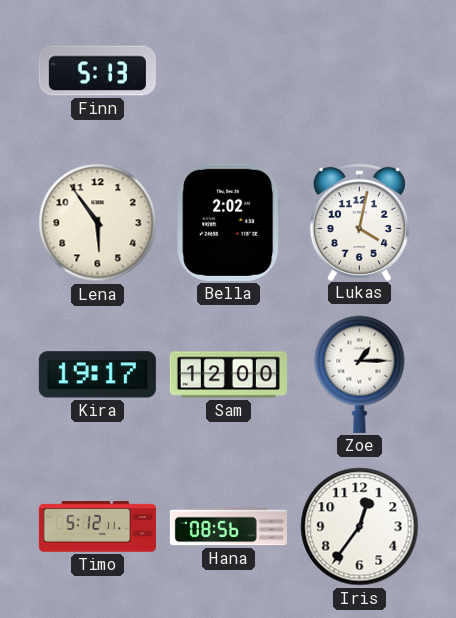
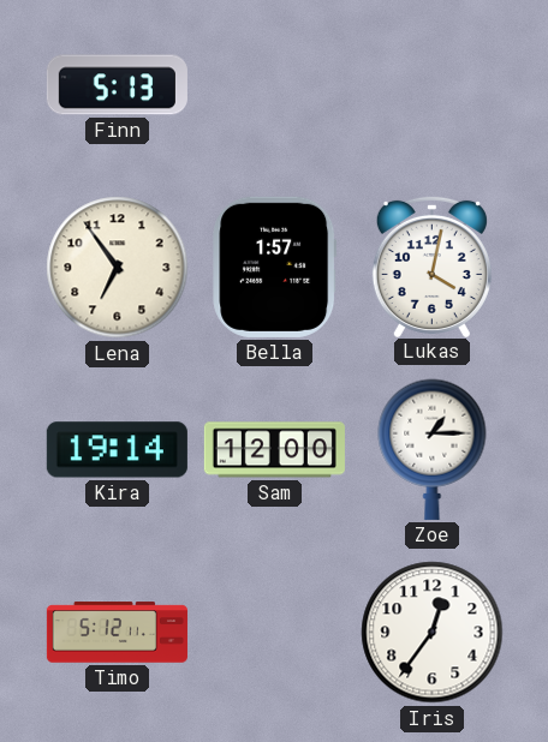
Lena: 5:54 -> 6:54 (118, 268)
Bella: 2:02 -> 1:57 (275, 267)
Kira: 19:17 -> 19:14 (117, 450)
Hana: 08:56 -> none (228, 527)
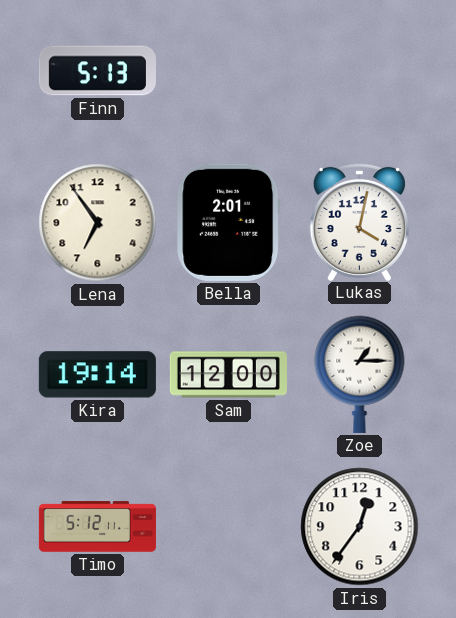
Bella: 1:57 -> 2:01 (229, 222)
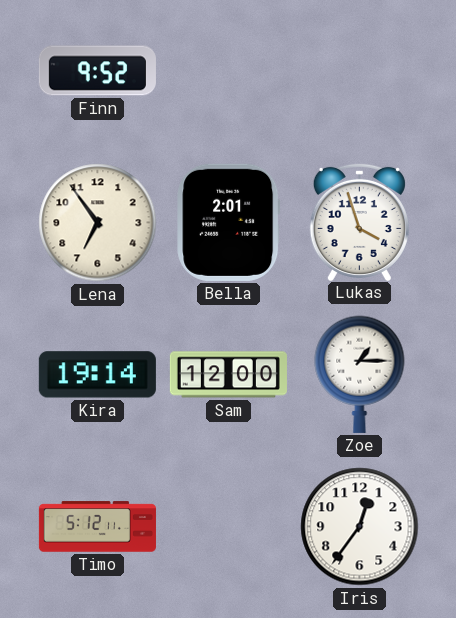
Finn: 5:13 -> 9:52 (97, 71)
Lukas: 4:02 -> 3:57 (359, 221)
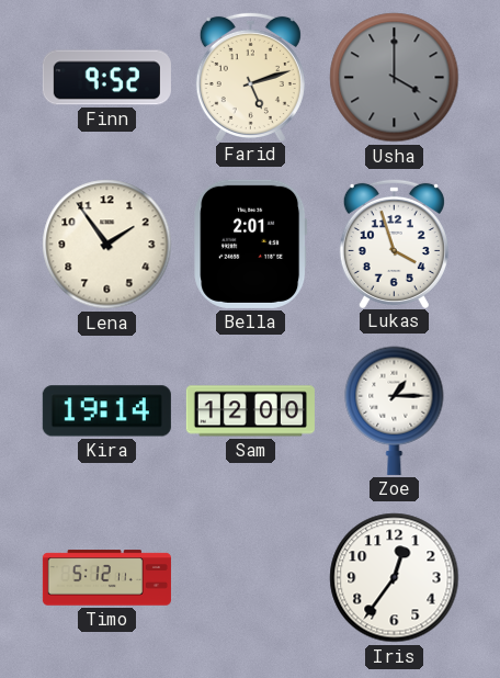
Farid: none -> 5:12 (250, 76)
Usha: none -> 4:00 (395, 78)
Lena: 6:54 -> 1:54 (107, 245)
